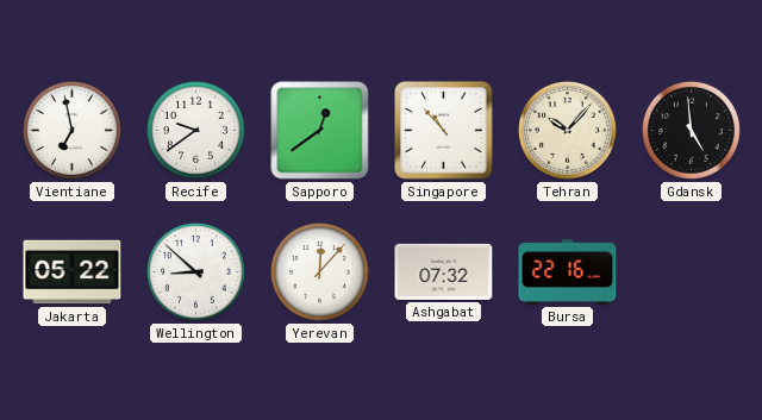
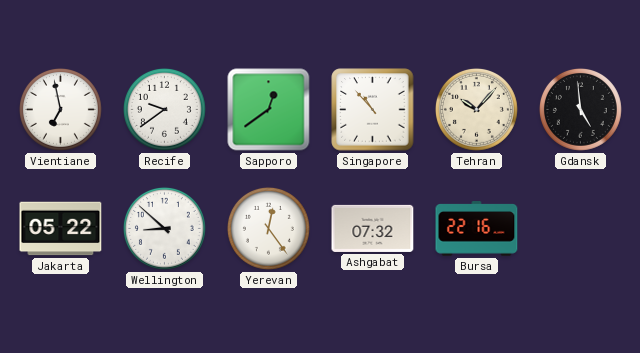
Yerevan: 12:07 -> 12:24 (268, 228)
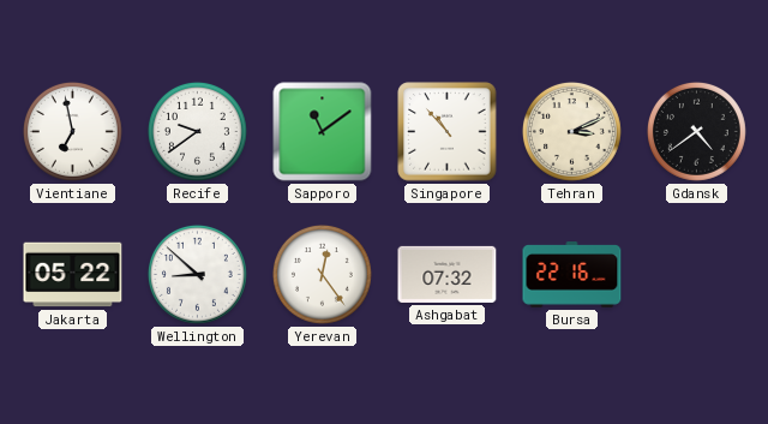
Sapporo: 12:39 -> 11:09 (323, 132)
Tehran: 10:07 -> 3:11 (571, 131)
Gdansk: 4:59 -> 4:39 (696, 131)
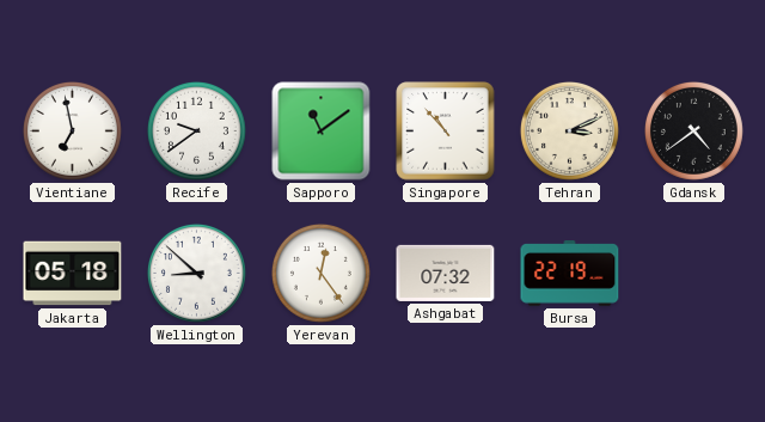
Jakarta: 05:22 -> 05:18 (73, 274)
Bursa: 22:16 -> 22:19 (570, 274)
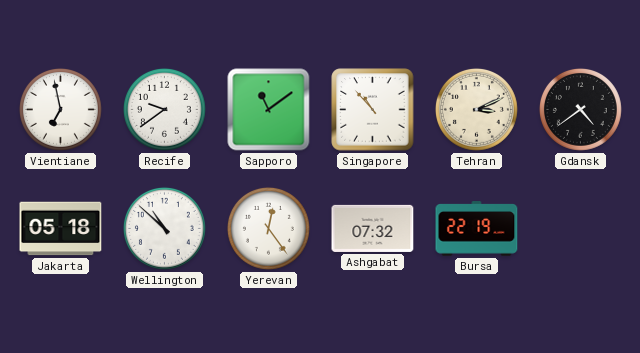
Wellington: 8:52 -> 10:52 (164, 228)
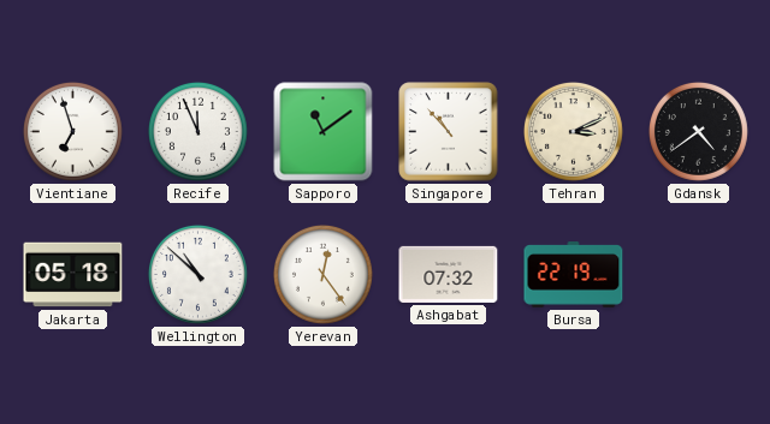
Vientiane: 6:58 -> 6:57 (72, 131)
Recife: 9:39 -> 11:56 (197, 131)
